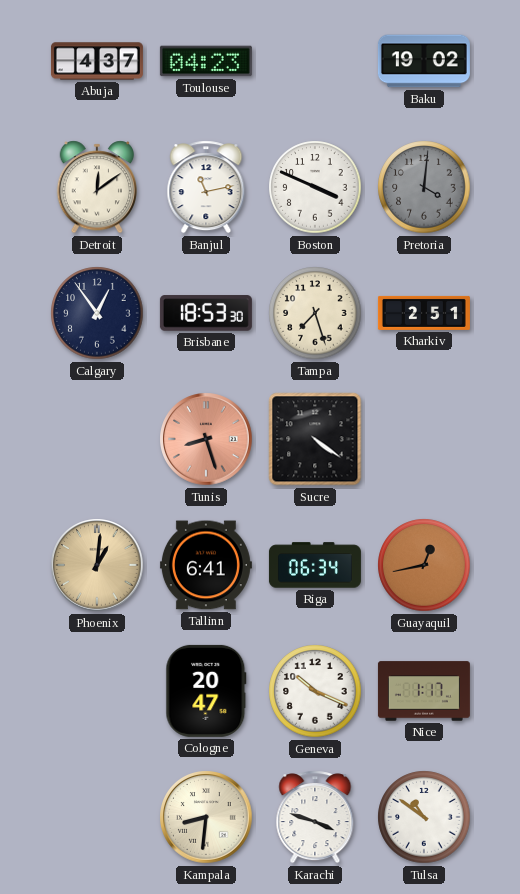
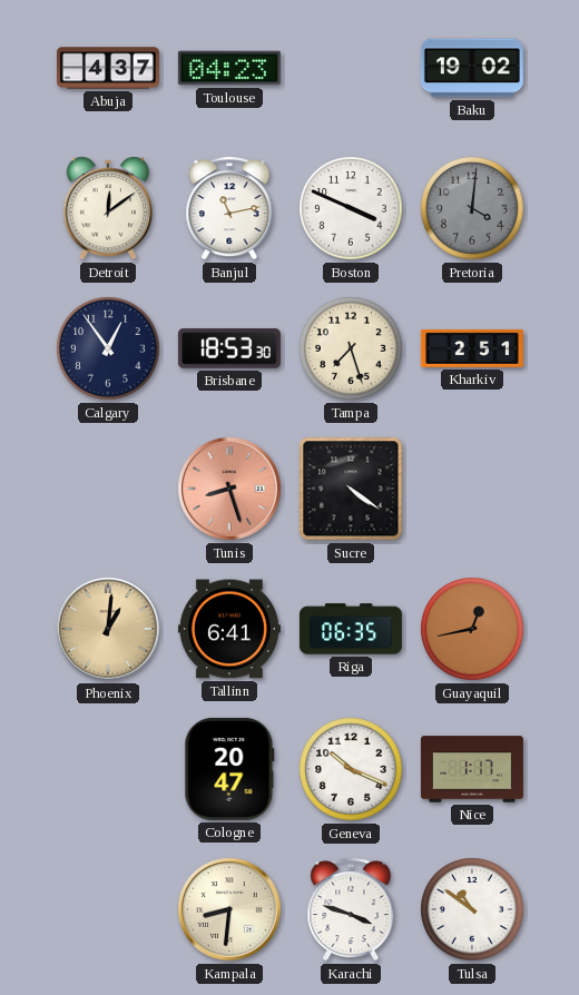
Riga: 06:34 -> 06:35 (351, 629)
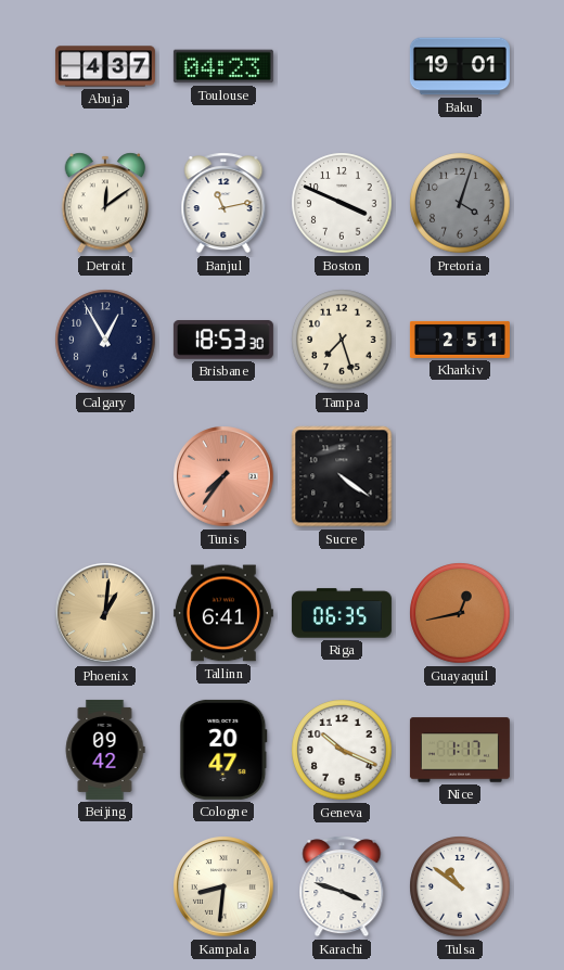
Baku: 19:02 -> 19:01 (460, 66)
Pretoria: 4:01 -> 4:03 (460, 203)
Calgary: 12:54 -> 12:55 (105, 340)
Tunis: 8:27 -> 7:36 (223, 476)
Beijing: none -> 09:42 (105, 750)
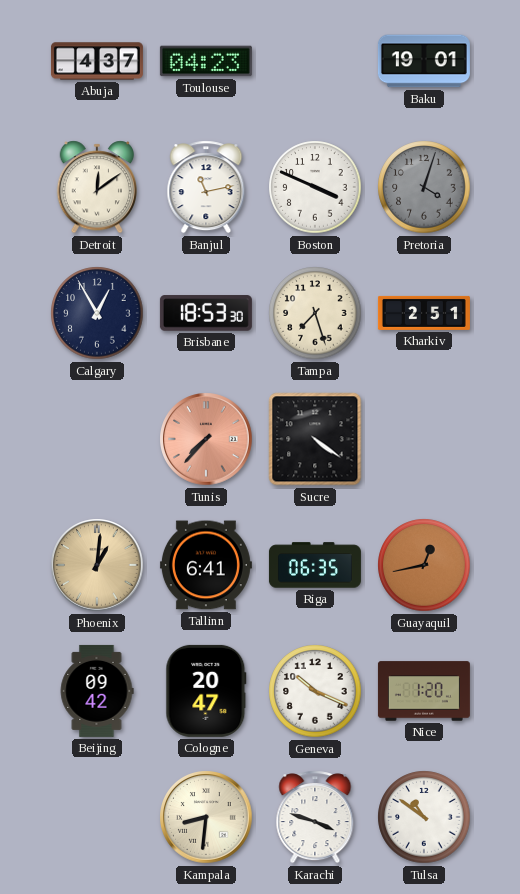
Tunis: 7:36 -> 7:37 (206, 439)
Nice: 1:17 -> 1:20 (424, 691)
